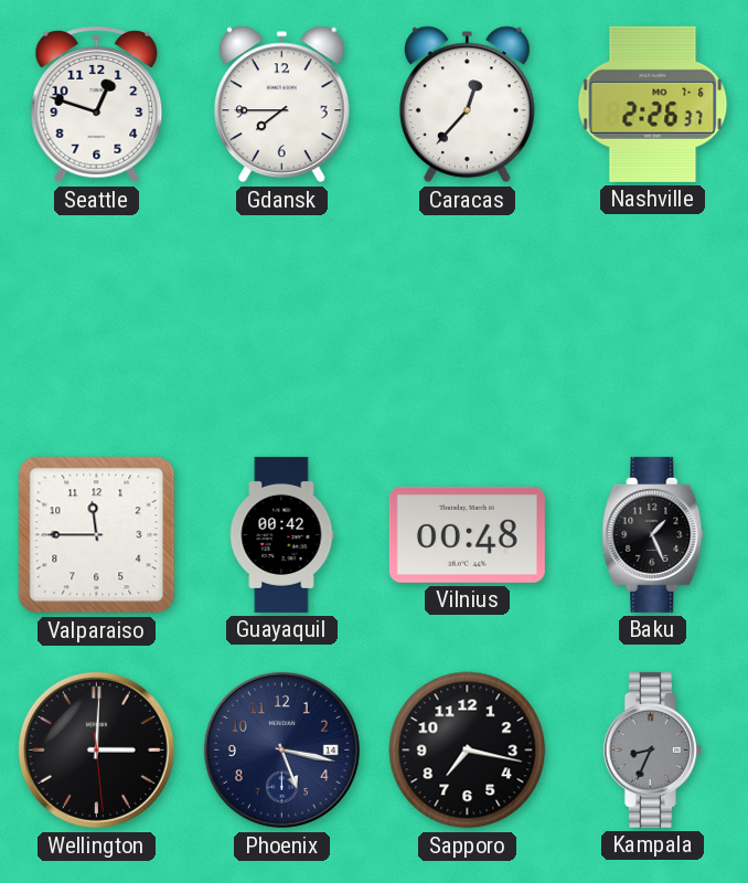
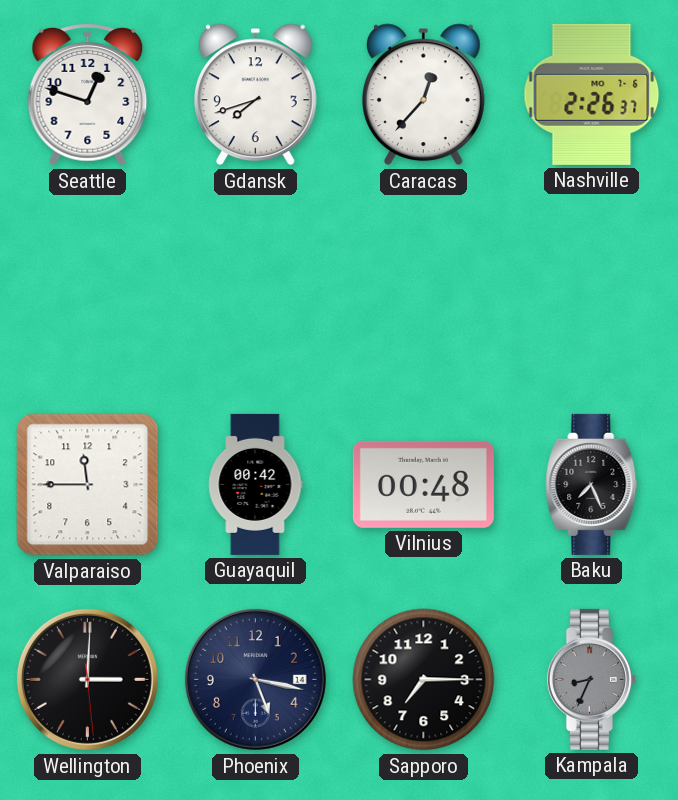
Gdansk: 7:45 -> 7:42 (255, 95)
Baku: 1:26 -> 7:26 (592, 484)
Sapporo: 7:17 -> 7:15 (424, 680)
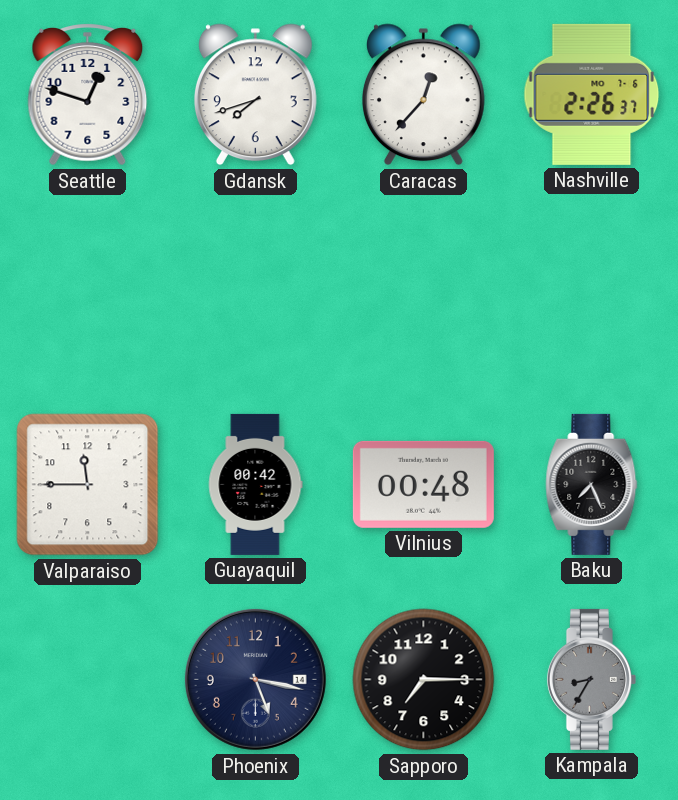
Wellington: 3:00 -> none (87, 679)
Kampala: 8:34 -> 8:35 (591, 679)
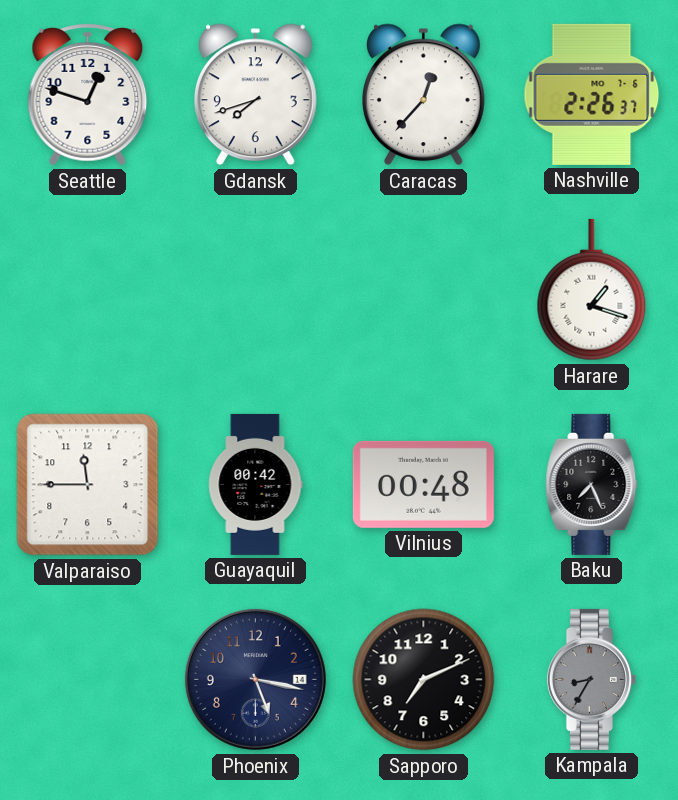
Harare: none -> 1:18 (592, 290)
Sapporo: 7:15 -> 7:11 (424, 680)
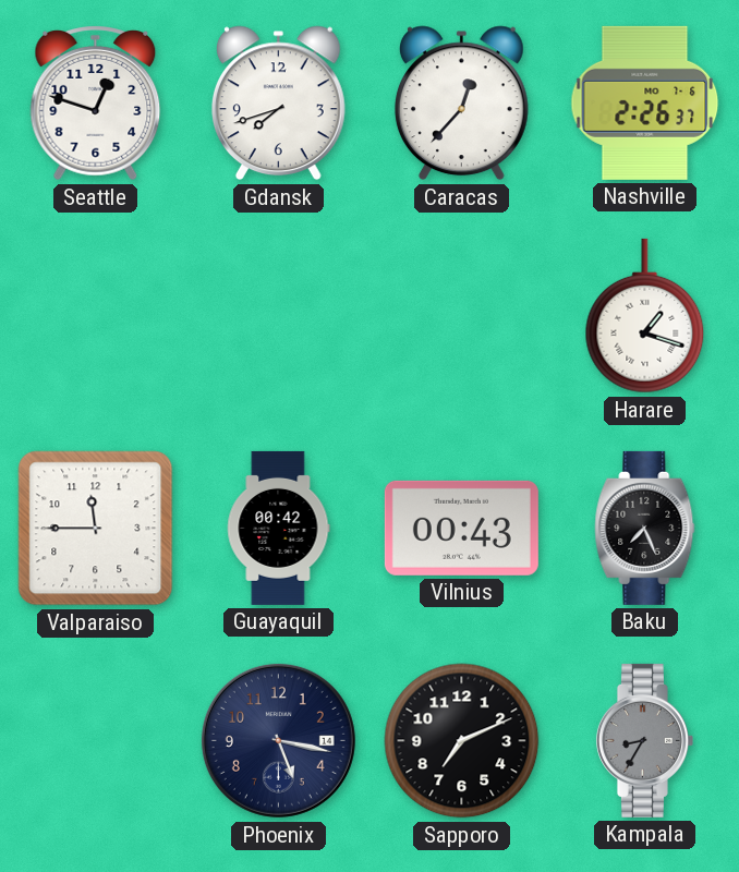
Vilnius: 00:48 -> 00:43 (461, 528)
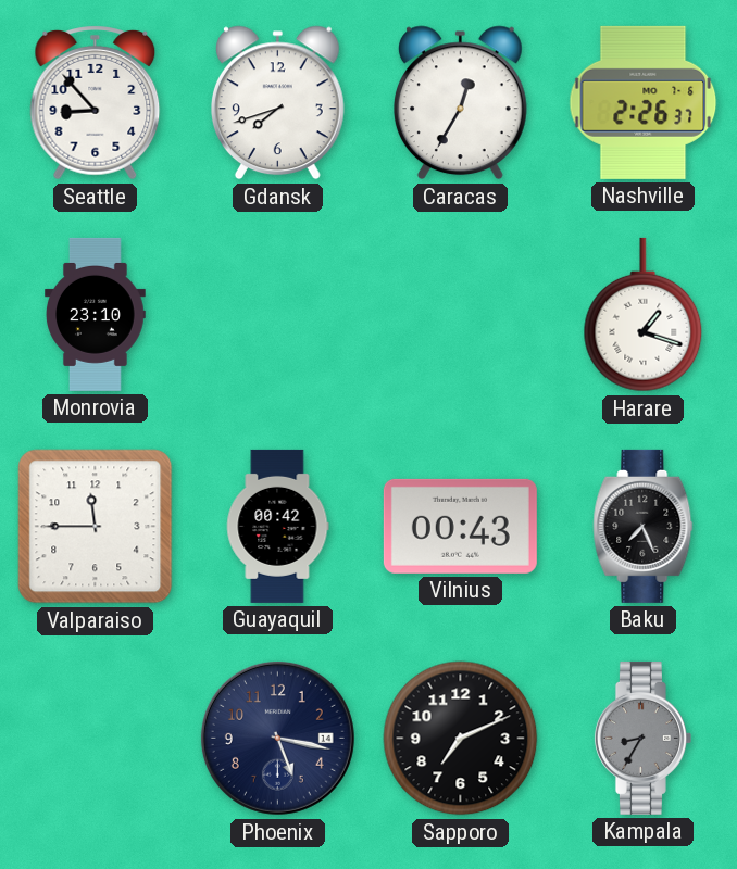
Seattle: 12:48 -> 8:53 (96, 103)
Caracas: 12:37 -> 12:35 (460, 103)
Monrovia: none -> 23:10 (96, 314)
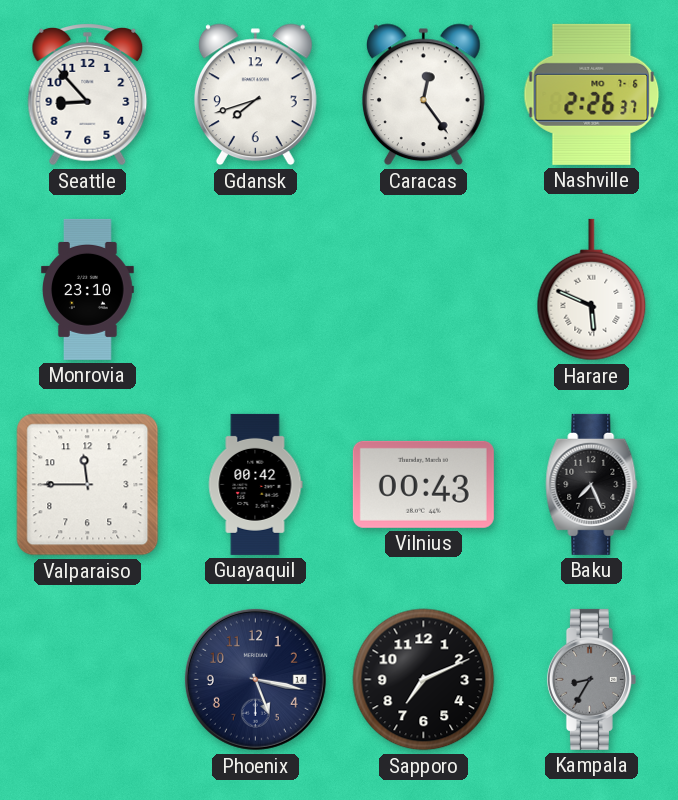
Caracas: 12:35 -> 12:24 (423, 95)
Harare: 1:18 -> 5:49 (592, 290)
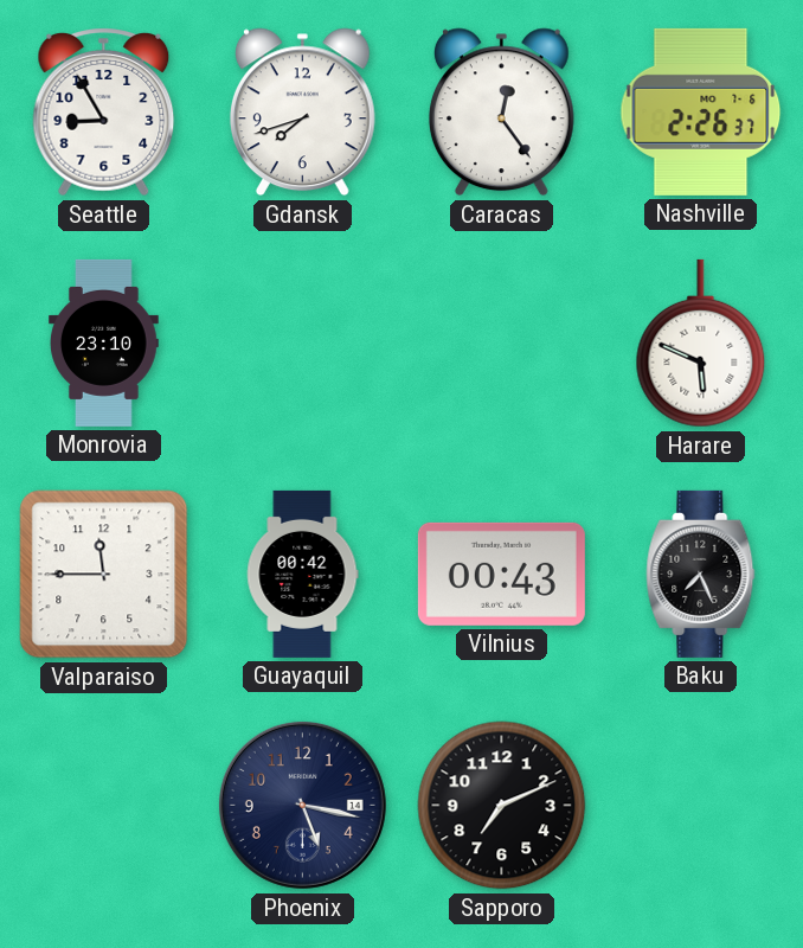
Seattle: 8:53 -> 8:55 (104, 113)
Kampala: 8:35 -> none (591, 679)
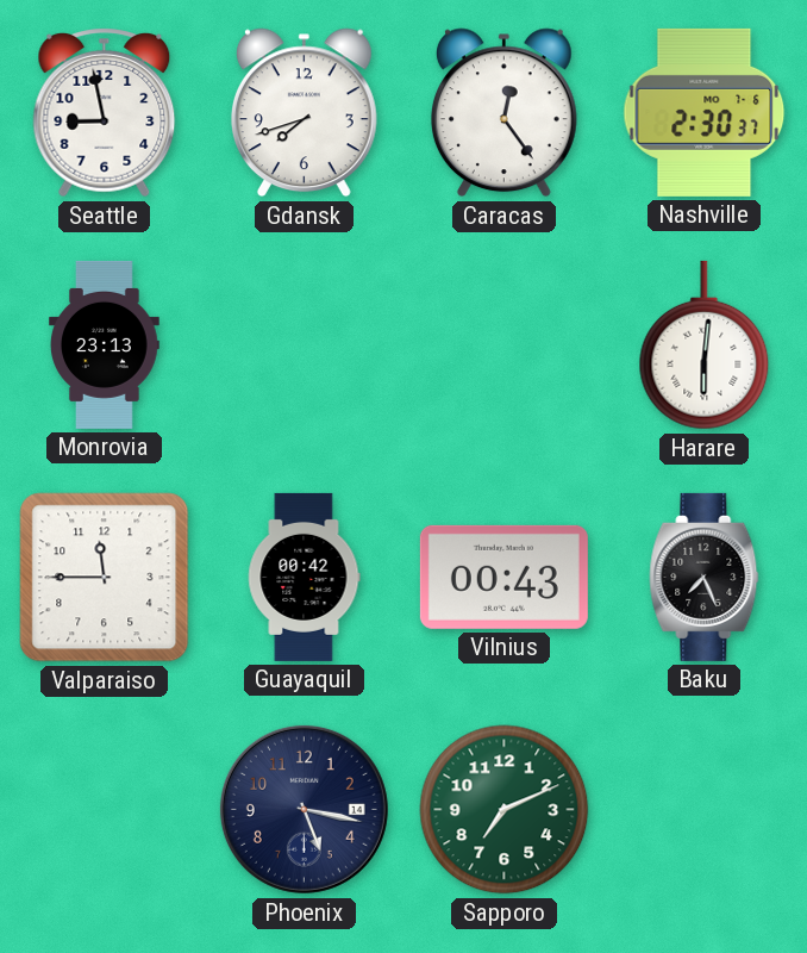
Seattle: 8:55 -> 8:58 (105, 113)
Nashville: 2:26 -> 2:30 (705, 112)
Monrovia: 23:10 -> 23:13 (105, 344)
Harare: 5:49 -> 6:01 (705, 345)
Sapporo dial: black -> green (505, 810)
